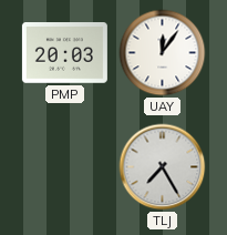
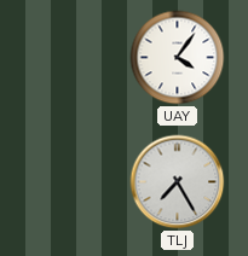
PMP: 20:03 -> none (64, 53)
UAY: 12:06 -> 4:06 (178, 58)
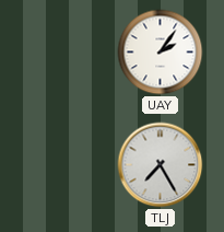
UAY: 4:06 -> 2:06 (161, 53)
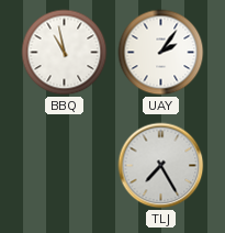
BBQ: none -> 10:58 (65, 53)
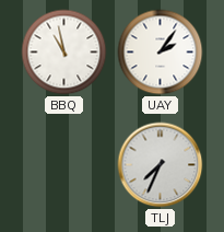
TLJ: 7:25 -> 7:34 (161, 165)
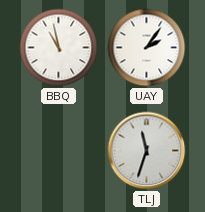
TLJ: 7:34 -> 11:33 (147, 151)
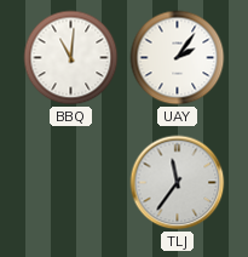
BBQ: 10:58 -> 11:01 (71, 58)
TLJ: 11:33 -> 11:36 (178, 183)
